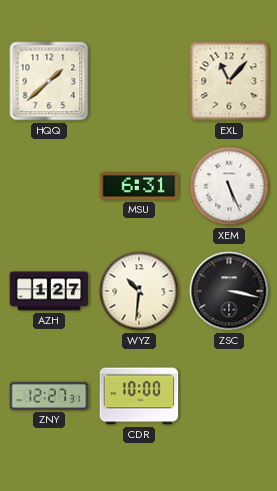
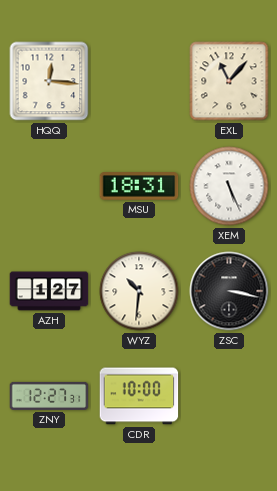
HQQ: 1:38 -> 12:16 (49, 81)
MSU: 6:31 -> 18:31 (139, 186)
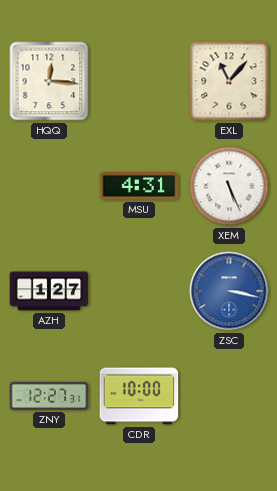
MSU: 18:31 -> 4:31 (139, 186)
WYZ: 10:31 -> none (139, 291)
ZSC dial: black -> blue (229, 291)
